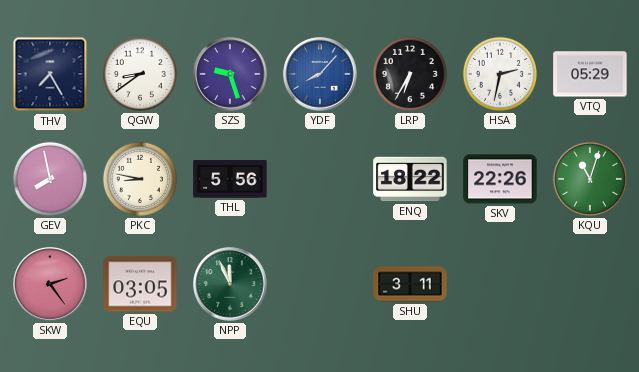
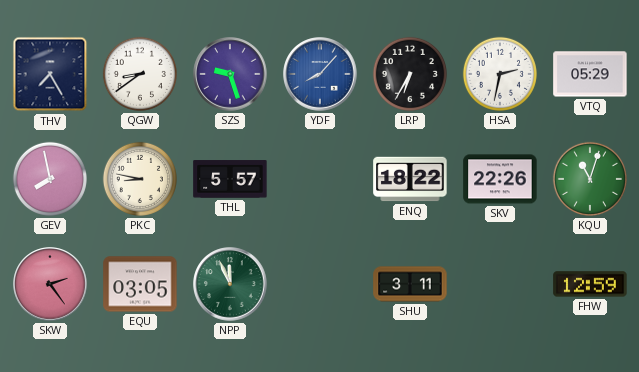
THL: 5:56 -> 5:57 (230, 179)
FHW: none -> 12:59 (590, 284)
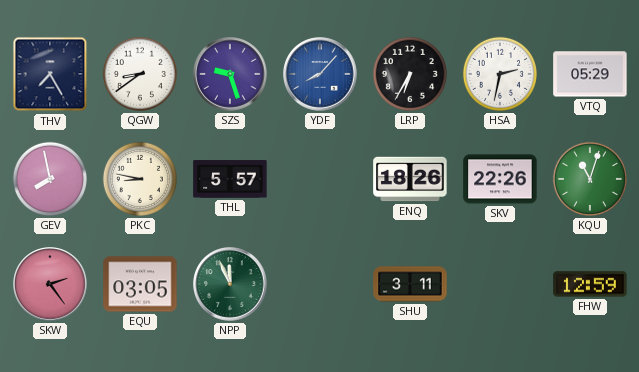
ENQ: 18:22 -> 18:26 (410, 179)
